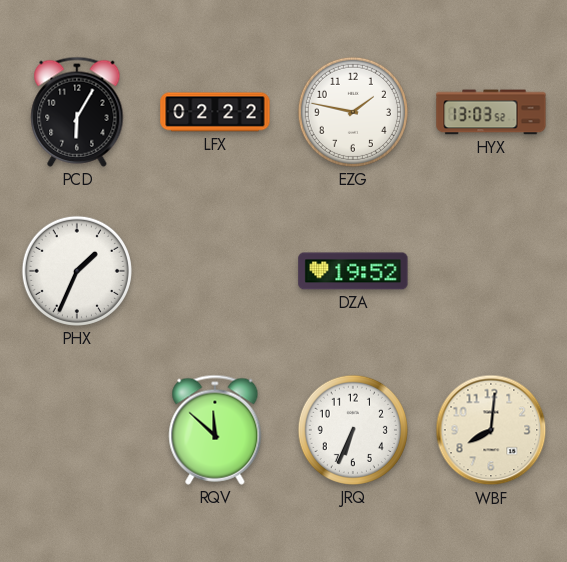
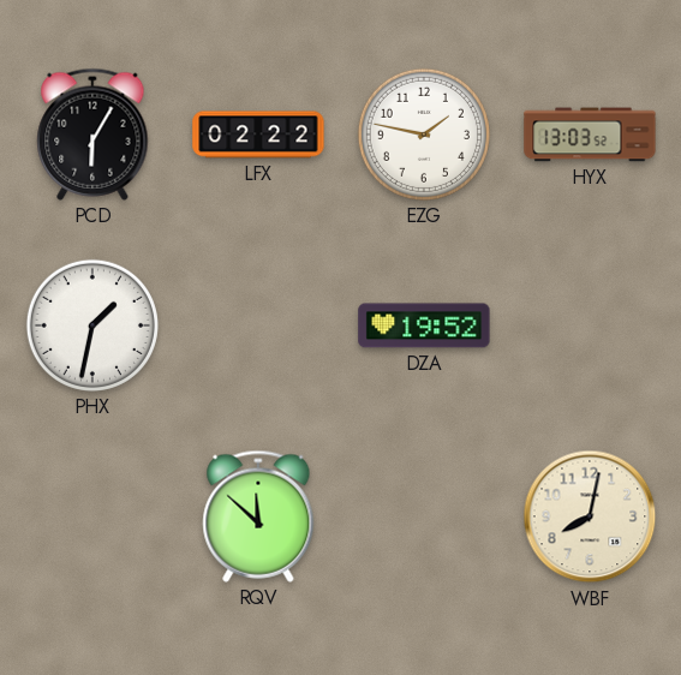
PHX: 1:34 -> 1:32 (92, 325)
JRQ: 6:34 -> none (353, 430)
WBF: 8:01 -> 8:02 (590, 516)
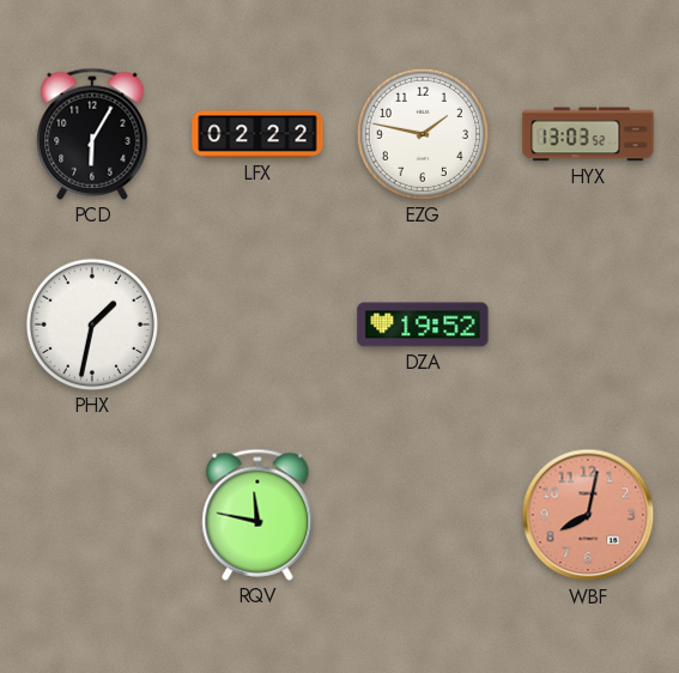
RQV: 11:52 -> 11:47 (257, 515)
WBF dial: cream -> salmon (588, 515)
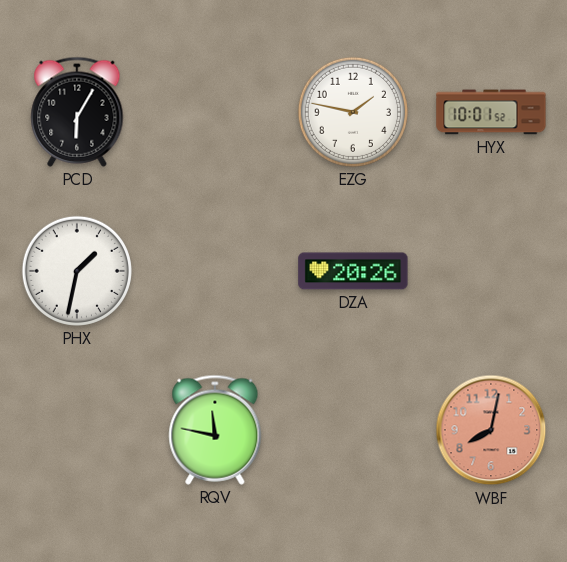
LFX: 02:22 -> none (257, 134)
HYX: 13:03 -> 10:01 (491, 112)
DZA: 19:52 -> 20:26 (353, 271)
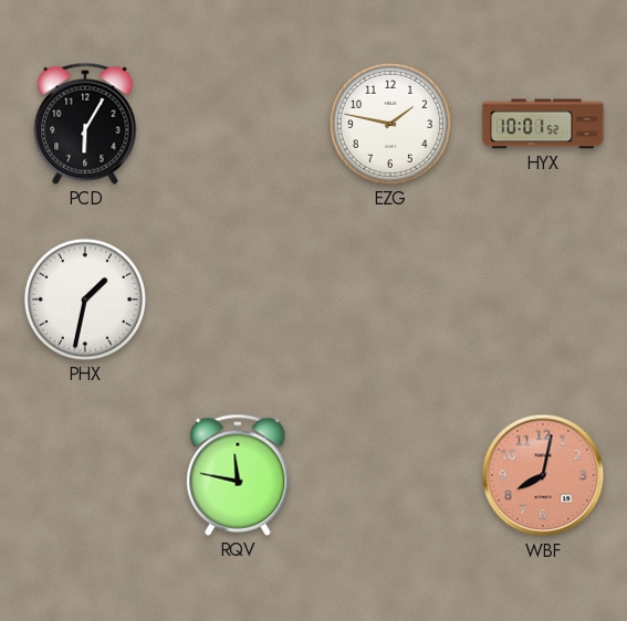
DZA: 20:26 -> none (353, 271)
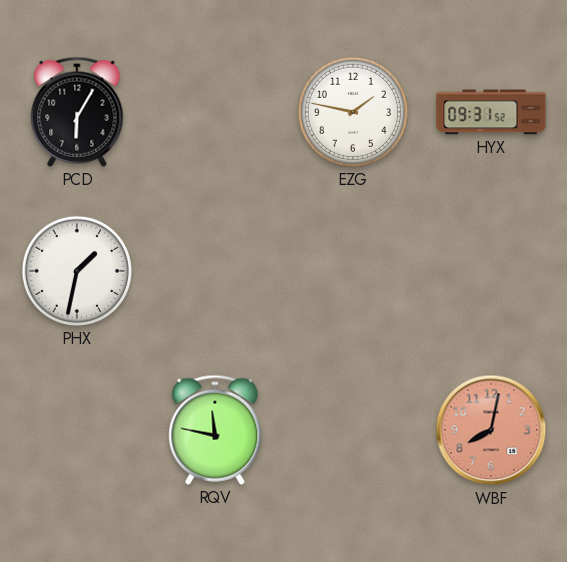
HYX: 10:01 -> 09:31 (491, 112)
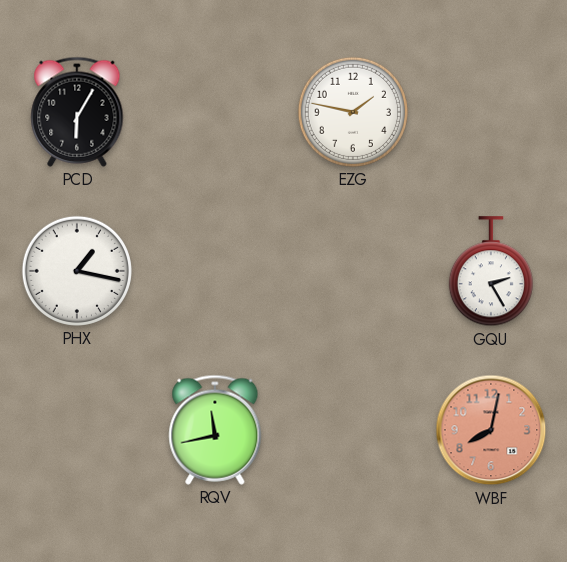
HYX: 09:31 -> none (491, 112)
PHX: 1:32 -> 1:17 (77, 271)
GQU: none -> 2:25 (491, 272)
RQV: 11:47 -> 11:43 (215, 430)
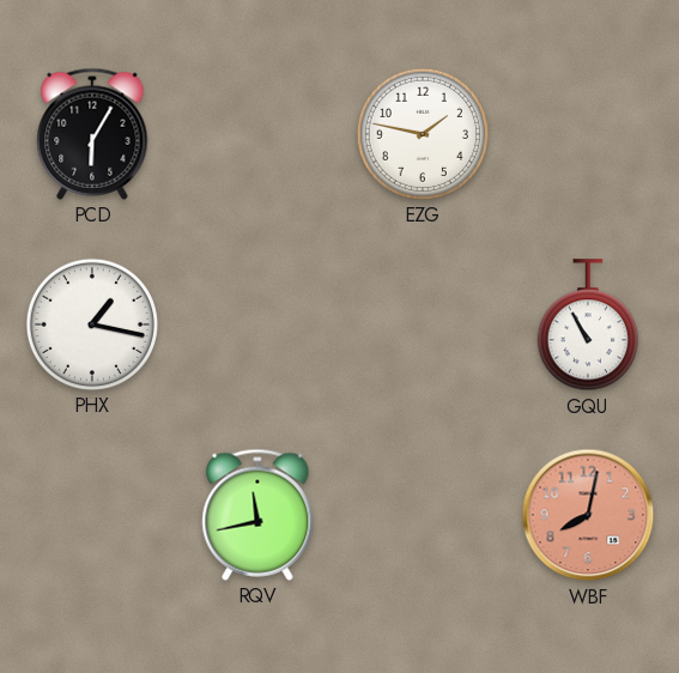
GQU: 2:25 -> 10:55 (588, 326)
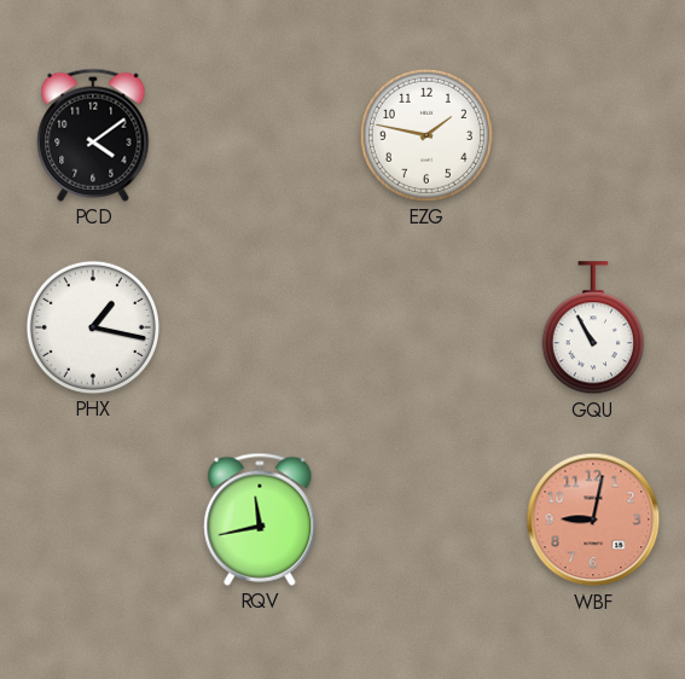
PCD: 6:05 -> 4:09 (93, 135)
WBF: 8:02 -> 9:02 (593, 520)
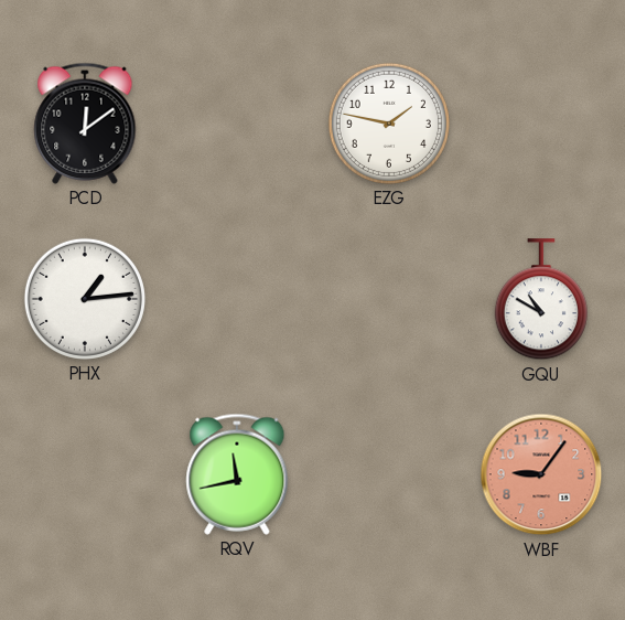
PCD: 4:09 -> 12:09 (85, 124)
PHX: 1:17 -> 1:14 (85, 299)
GQU: 10:55 -> 10:50 (541, 300)
WBF: 9:02 -> 9:06 (541, 474)
